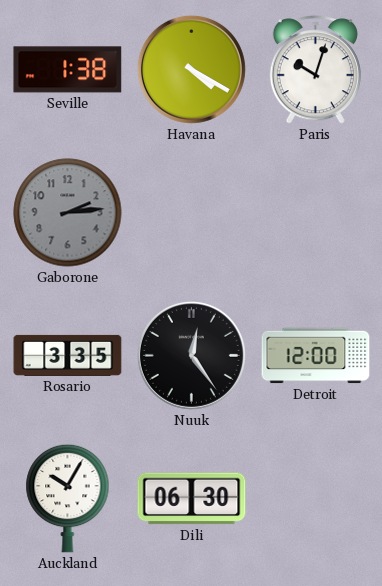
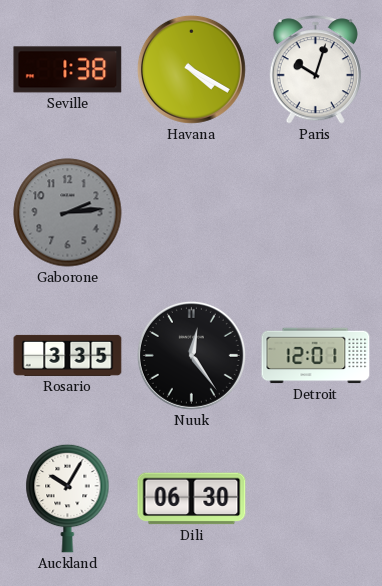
Detroit: 12:00 -> 12:01 (316, 356)
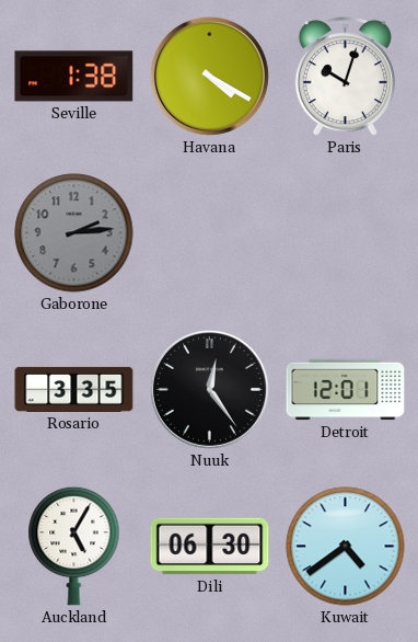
Auckland: 10:05 -> 5:05 (74, 546)
Kuwait: none -> 4:39 (346, 547)
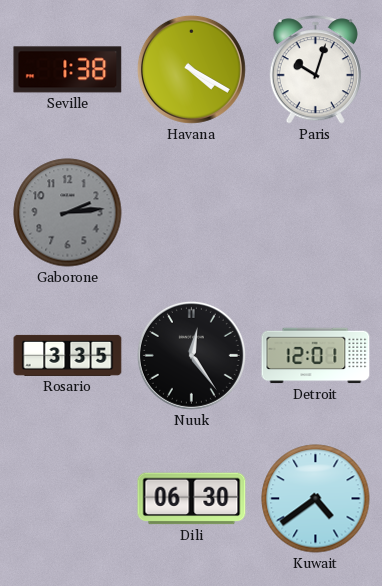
Auckland: 5:05 -> none (74, 546)
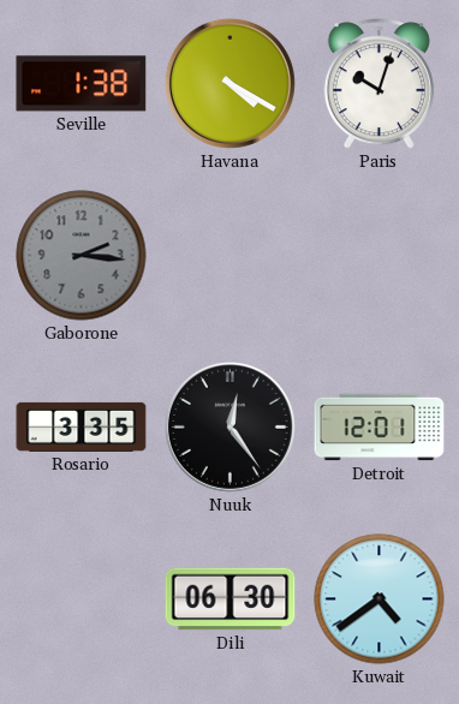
Gaborone: 2:14 -> 2:16 (82, 256)
